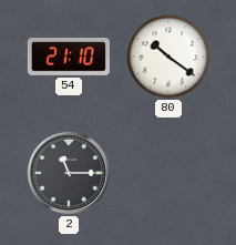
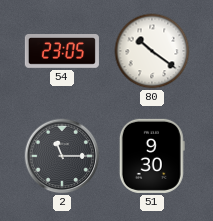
54: 21:10 -> 23:05 (62, 52)
51: none -> 9:30 (152, 156)
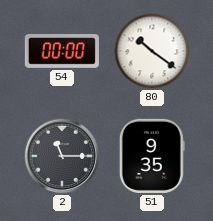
54: 23:05 -> 00:00 (62, 52)
51: 9:30 -> 9:35 (152, 156)
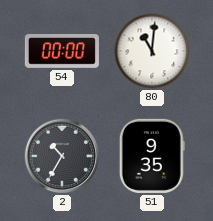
80: 10:21 -> 11:01 (152, 51)
2: 11:15 -> 10:35 (62, 156)
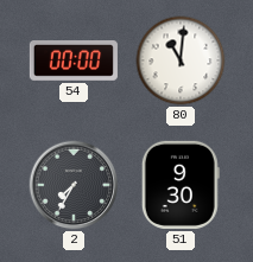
2: 10:35 -> 7:35 (74, 185)
51: 9:35 -> 9:30 (181, 185)
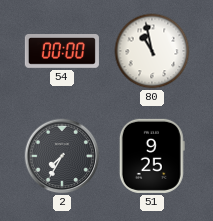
80: 11:01 -> 10:58 (152, 51)
51: 9:30 -> 9:25 (152, 156)
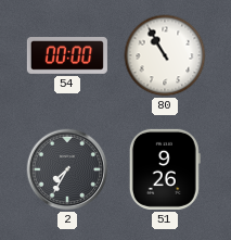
80: 10:58 -> 10:55 (165, 55)
51: 9:25 -> 9:26 (165, 169)
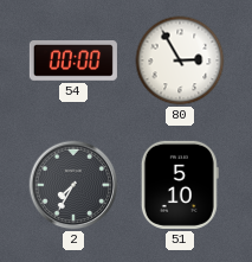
80: 10:55 -> 2:55 (180, 60)
51: 9:26 -> 5:10 (180, 185)
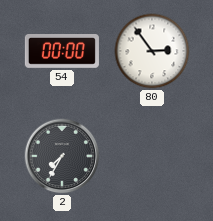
80: 2:55 -> 2:54 (152, 51)
51: 5:10 -> none (180, 185)
